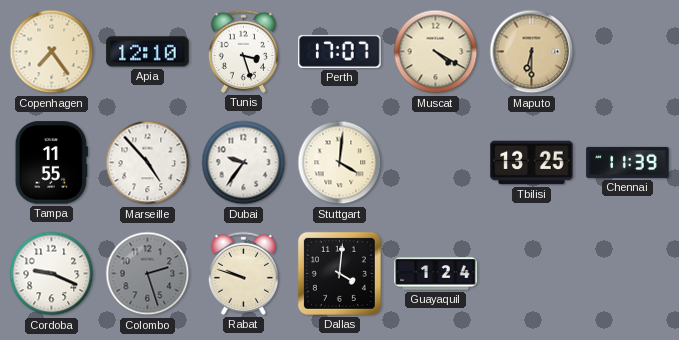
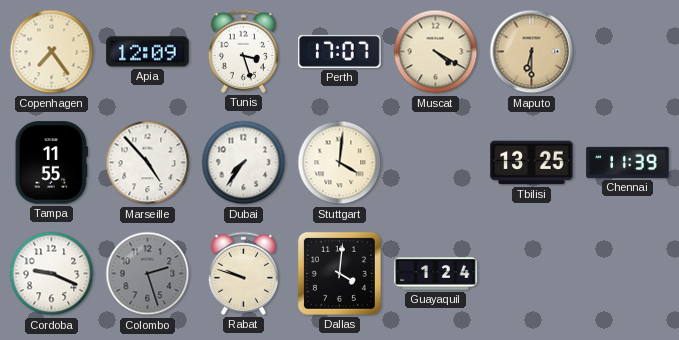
Apia: 12:10 -> 12:09 (148, 52)
Dubai: 9:36 -> 7:36 (244, 163)
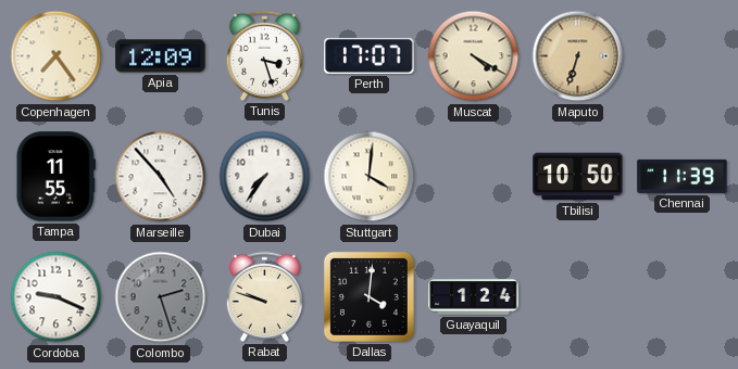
Maputo: 6:30 -> 6:33 (578, 56)
Tbilisi: 13:25 -> 10:50 (578, 177)
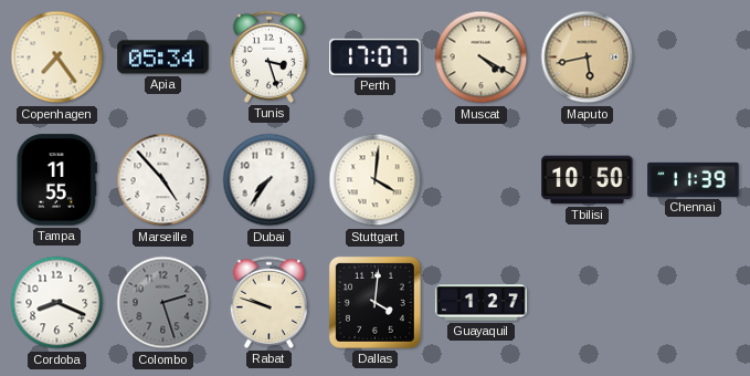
Apia: 12:09 -> 05:34 (163, 58)
Maputo: 6:33 -> 5:43 (588, 58)
Cordoba: 9:19 -> 8:19 (57, 303)
Guayaquil: 1:24 -> 1:27 (482, 303)
